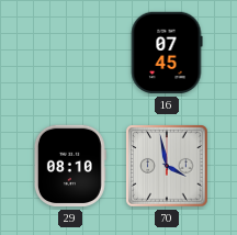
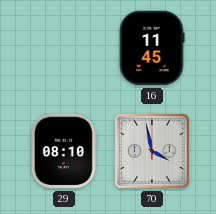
16: 07:45 -> 11:45 (152, 48)
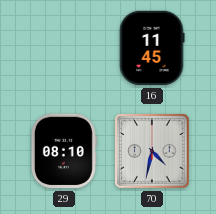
70: 3:58 -> 4:32 (152, 151)
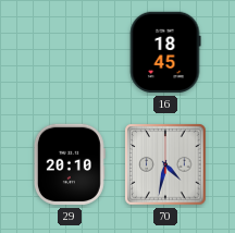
16: 11:45 -> 18:45 (165, 52)
29: 08:10 -> 20:10 (70, 164)
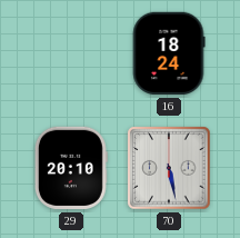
16: 18:45 -> 18:24 (169, 53)
70: 4:32 -> 5:28 (169, 168)
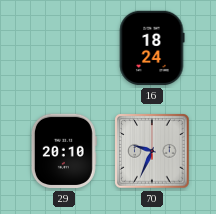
70: 5:28 -> 9:34 (152, 151)
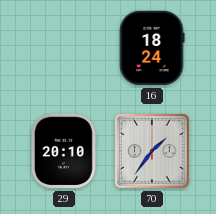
70: 9:34 -> 1:36 (152, 151)
